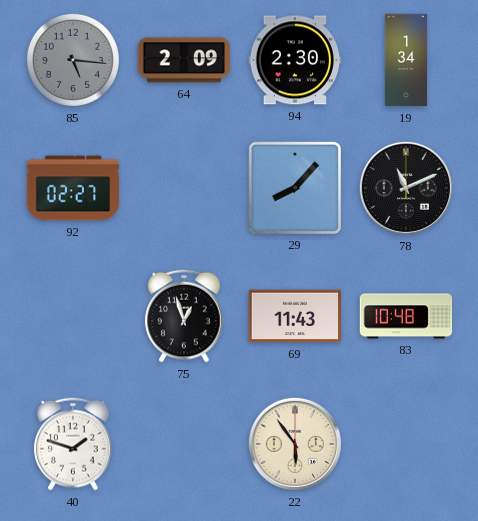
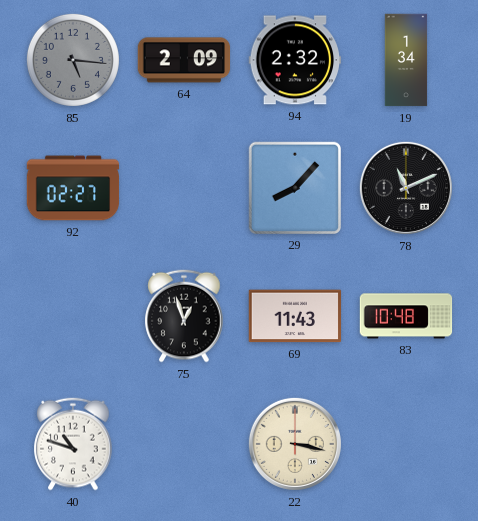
94: 2:30 -> 2:32 (295, 60)
40: 1:48 -> 10:48 (73, 444)
22: 5:54 -> 3:17 (295, 444)
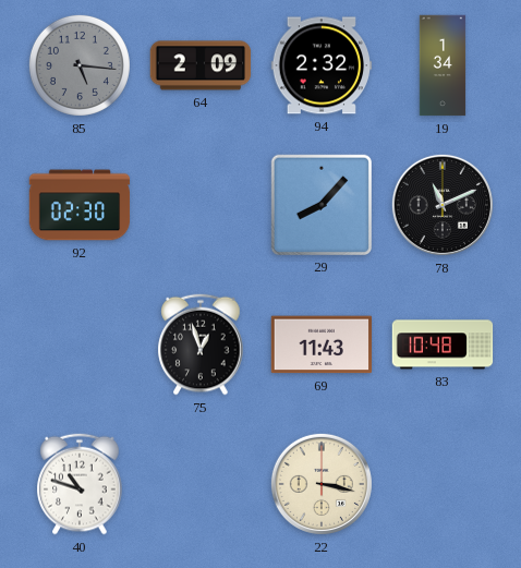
92: 02:27 -> 02:30 (80, 205)
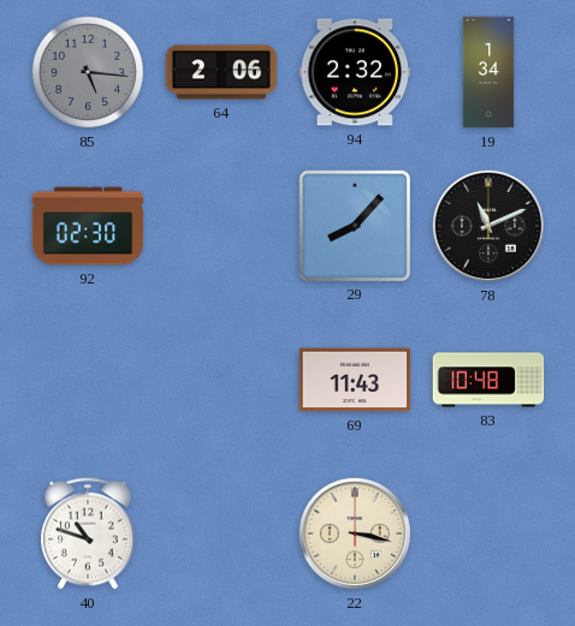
64: 2:09 -> 2:06 (221, 72)
75: 12:57 -> none (201, 345)
